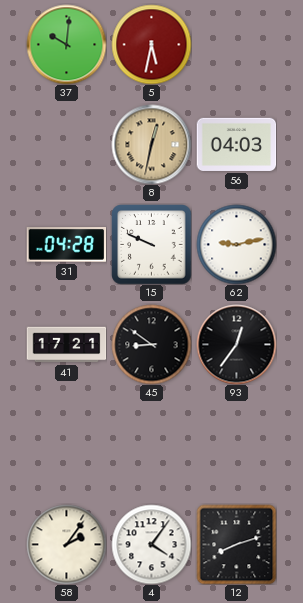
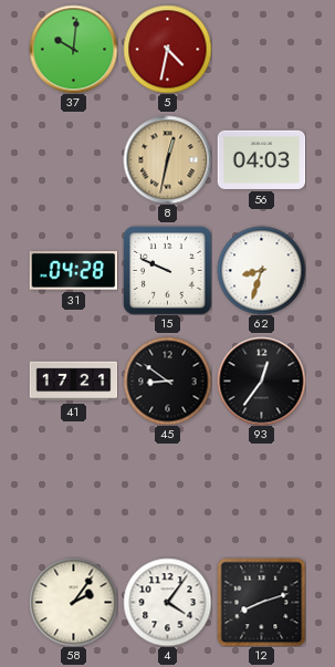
5: 5:32 -> 4:32 (167, 49)
62: 9:13 -> 8:33 (261, 270)
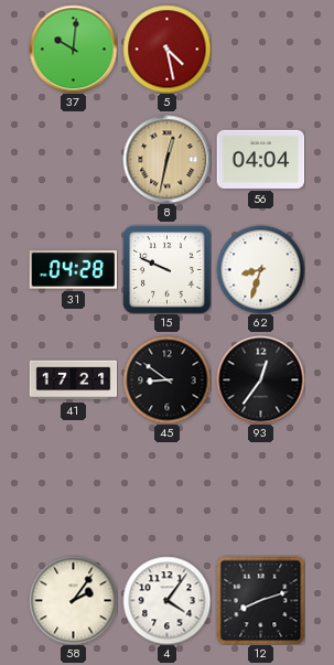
5: 4:32 -> 4:28 (166, 49)
56: 04:03 -> 04:04 (260, 159)
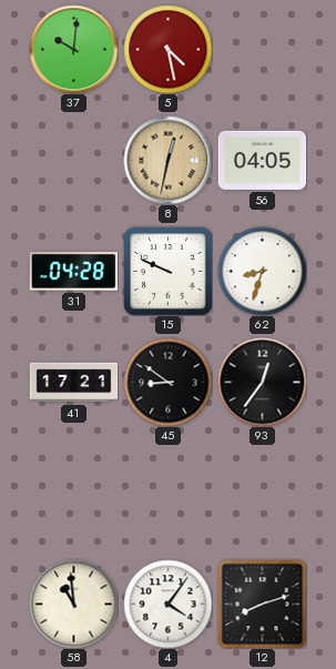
56: 04:04 -> 04:05 (262, 160)
58: 2:06 -> 10:59 (73, 604)
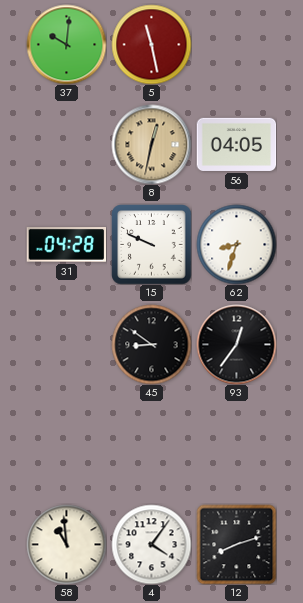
5: 4:28 -> 11:28 (151, 44)
41: 17:21 -> none (73, 383)
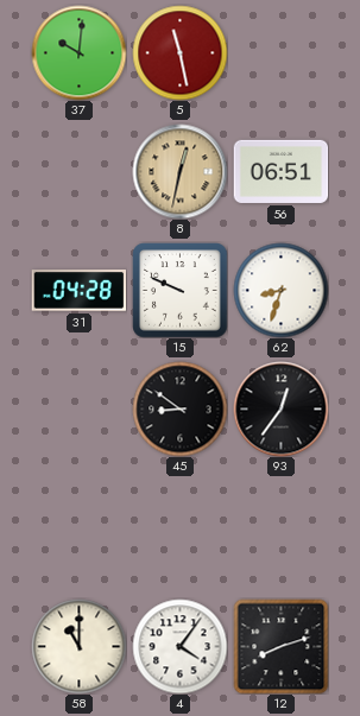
56: 04:05 -> 06:51 (280, 171)
58: 10:59 -> 11:00 (78, 646)
